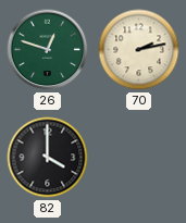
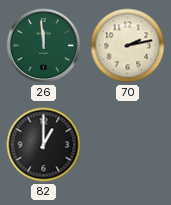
26: 12:48 -> 11:59 (44, 46)
82: 4:00 -> 1:00 (44, 145)
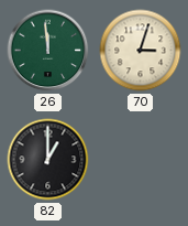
70: 2:13 -> 3:03 (141, 51)
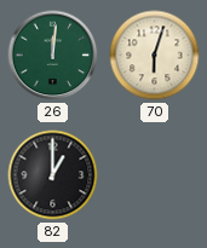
26: 11:59 -> 12:01 (53, 56)
70: 3:03 -> 6:03 (155, 56)
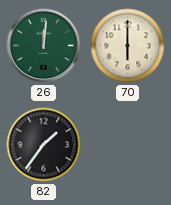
70: 6:03 -> 6:00 (128, 46)
82: 1:00 -> 1:36 (44, 145)
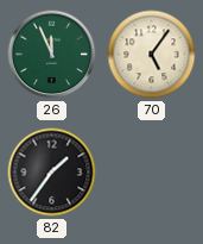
26: 12:01 -> 11:56 (52, 55)
70: 6:00 -> 5:06 (152, 55)
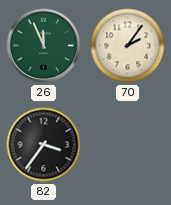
70: 5:06 -> 2:06 (128, 46)
82: 1:36 -> 3:36 (44, 145)
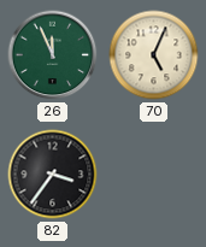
70: 2:06 -> 5:04 (154, 55)
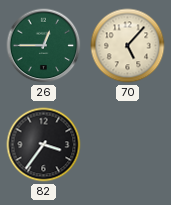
26: 11:56 -> 12:45 (44, 46)
70: 5:04 -> 5:07 (128, 46)
